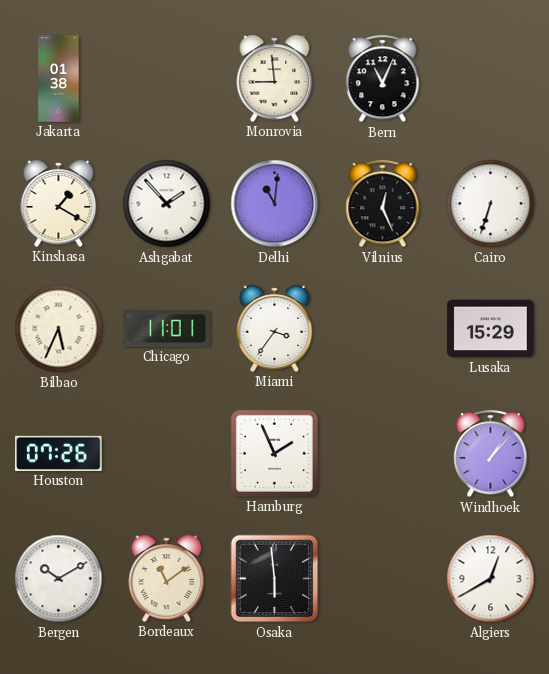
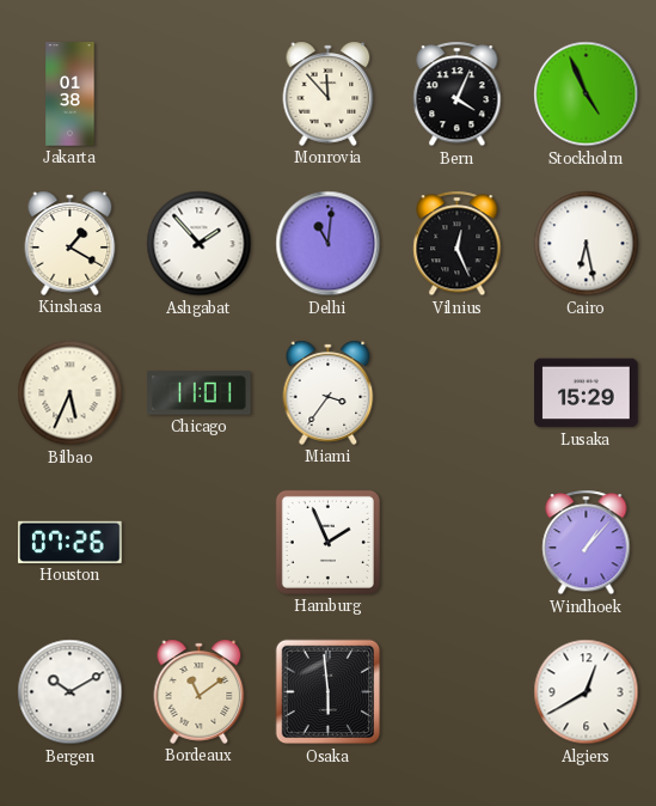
Monrovia: 8:59 -> 11:53 (329, 93)
Bern: 11:04 -> 4:04 (458, 94)
Stockholm: none -> 4:56 (587, 94)
Cairo: 6:33 -> 6:28 (587, 244)
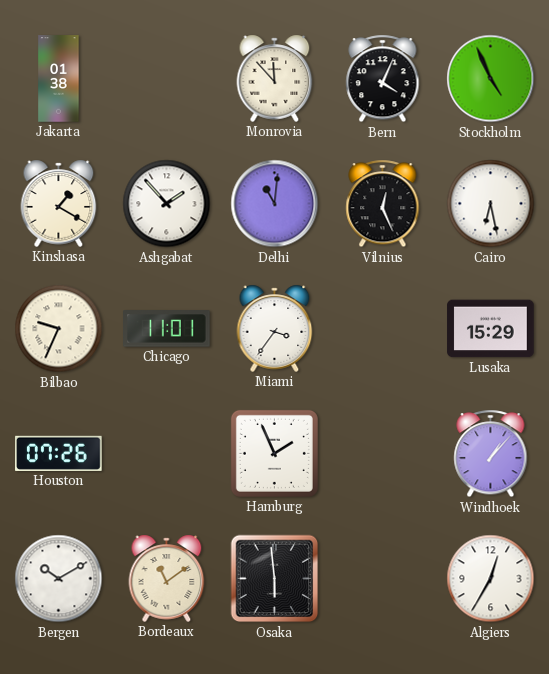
Bilbao: 5:34 -> 9:34 (59, 329)
Algiers: 12:40 -> 12:35 (491, 579)
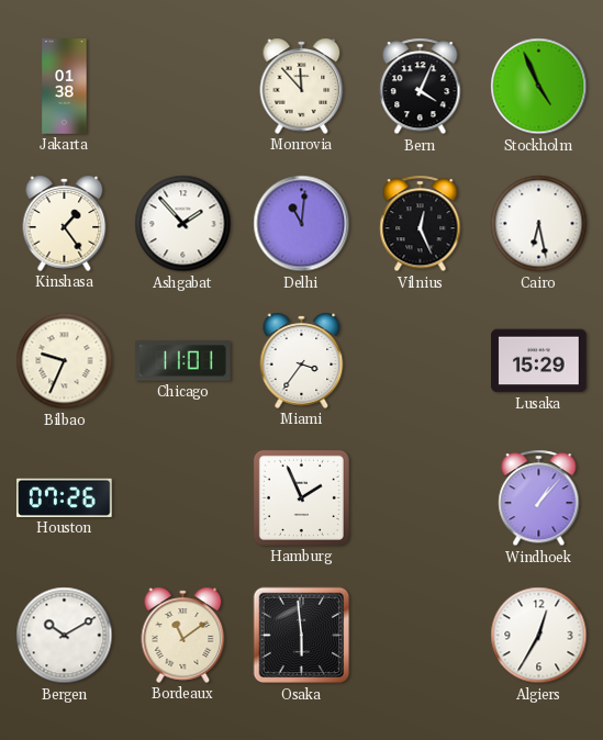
Kinshasa: 1:20 -> 1:24 (65, 223)
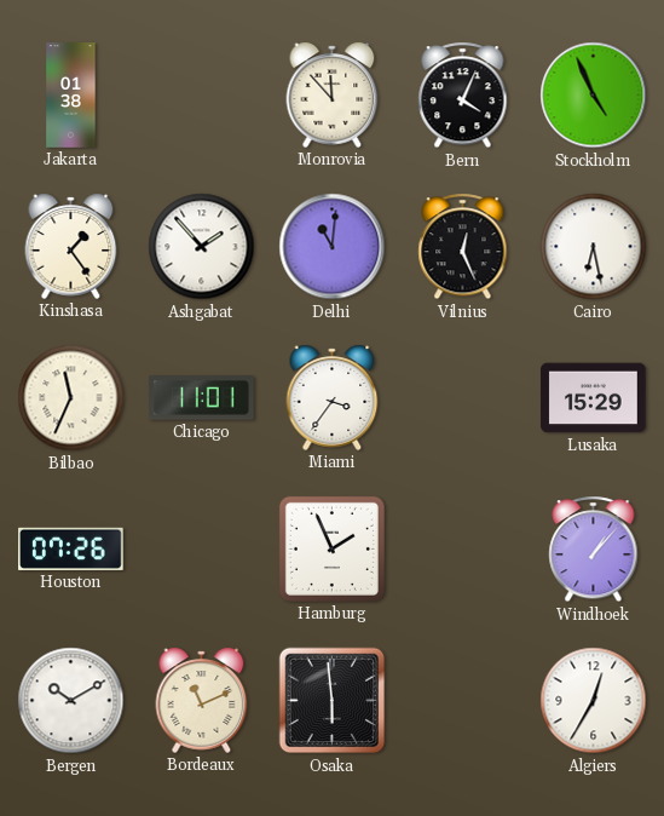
Bilbao: 9:34 -> 11:34 (71, 398)
Bordeaux: 11:09 -> 11:11 (202, 700)
